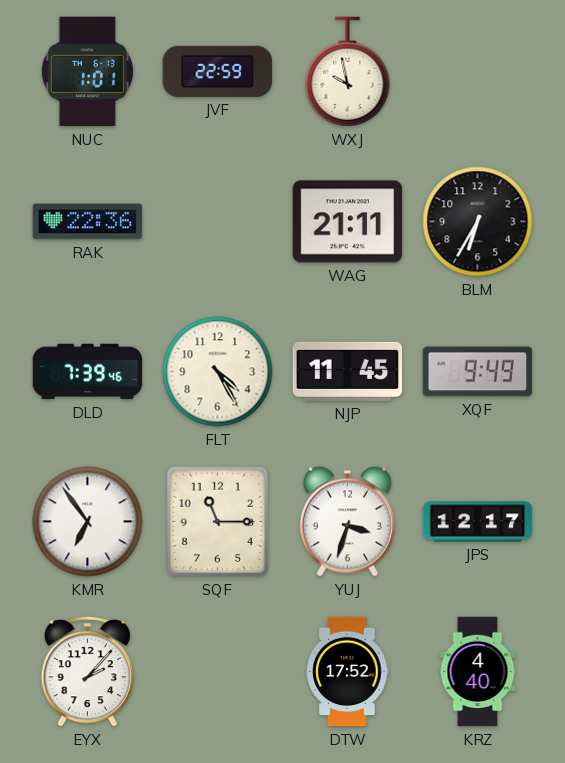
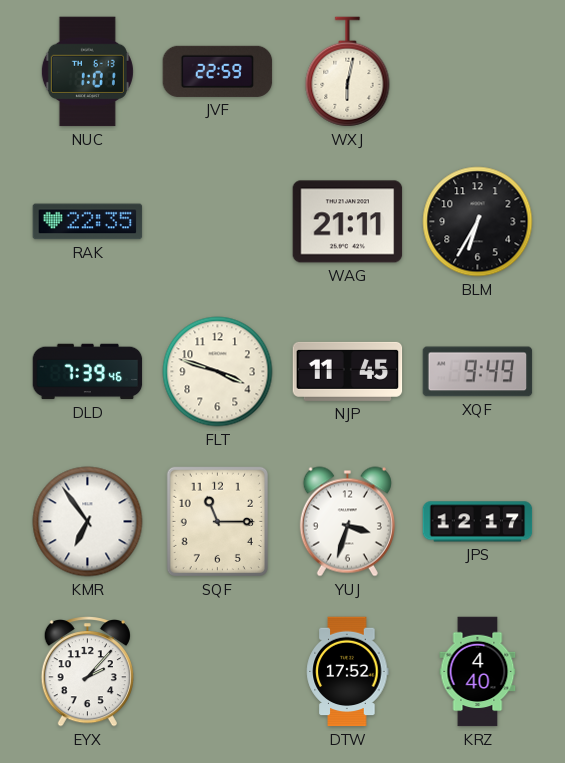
WXJ: 9:58 -> 6:02 (348, 72)
RAK: 22:36 -> 22:35 (88, 222)
FLT: 4:25 -> 3:48 (218, 372)
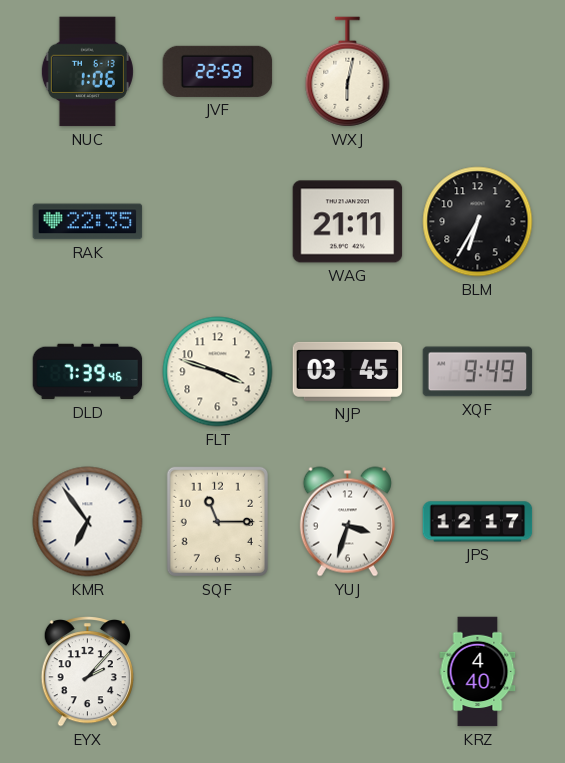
NUC: 1:01 -> 1:06 (87, 72)
NJP: 11:45 -> 03:45 (348, 371)
DTW: 17:52 -> none (348, 672)
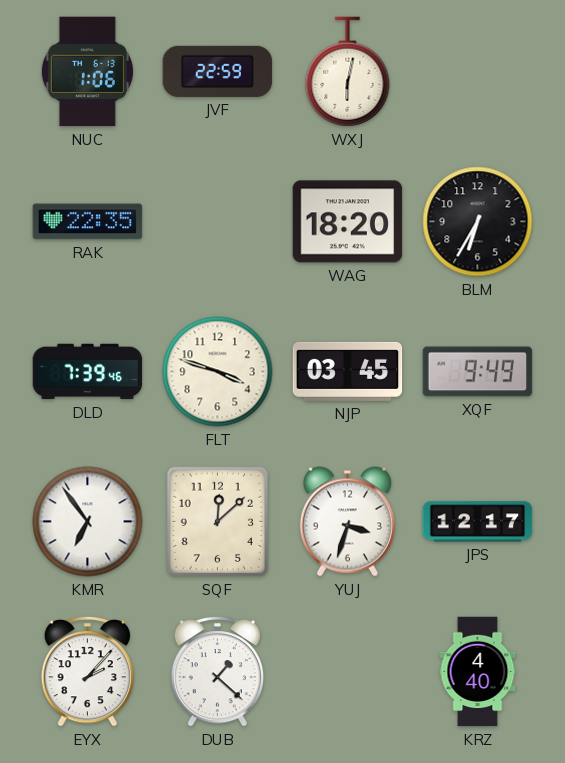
WAG: 21:11 -> 18:20 (348, 222)
SQF: 11:15 -> 12:08 (217, 521)
DUB: none -> 1:22 (217, 672)
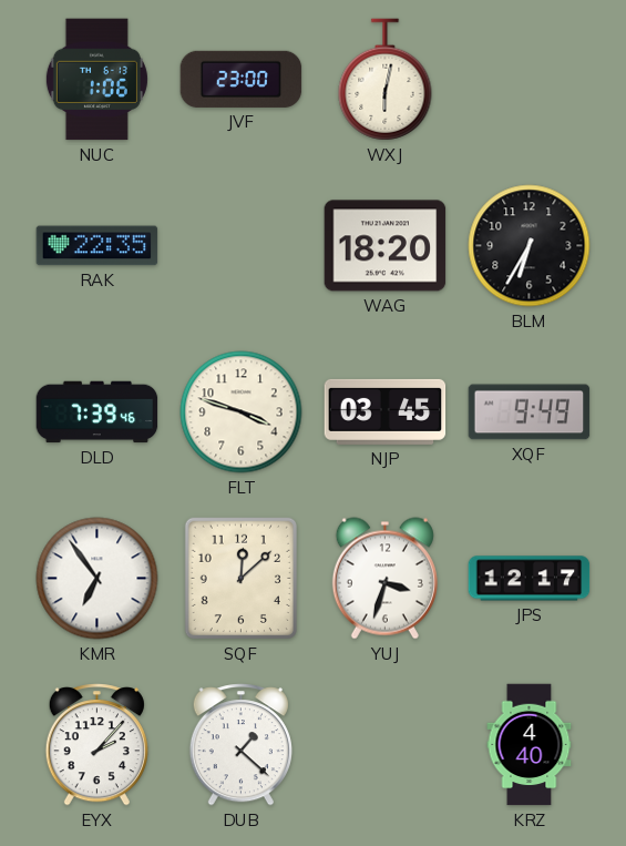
JVF: 22:59 -> 23:00 (242, 79)
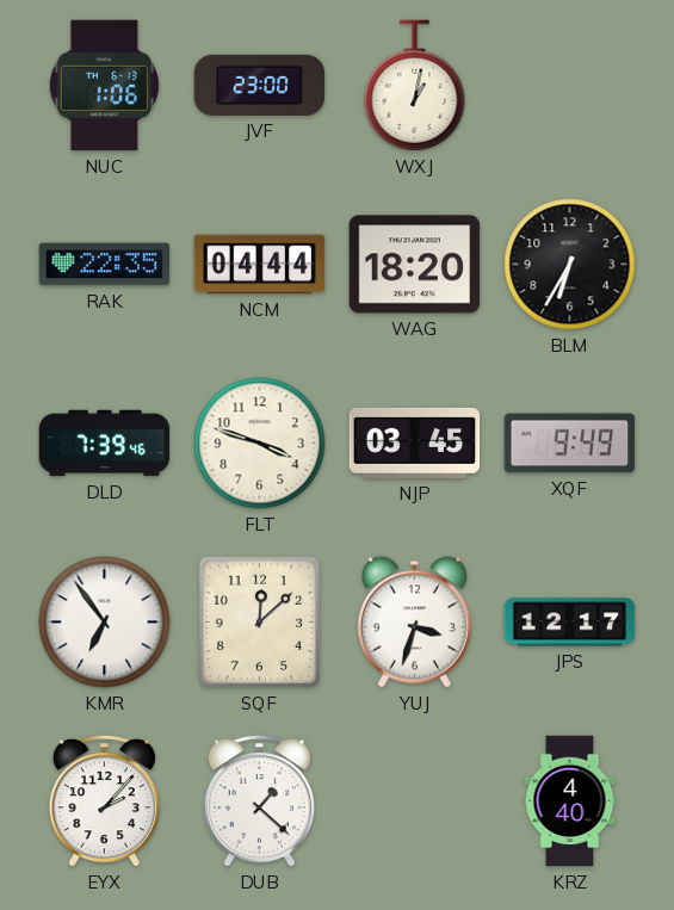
WXJ: 6:02 -> 1:02 (415, 86)
NCM: none -> 04:44 (260, 265)
